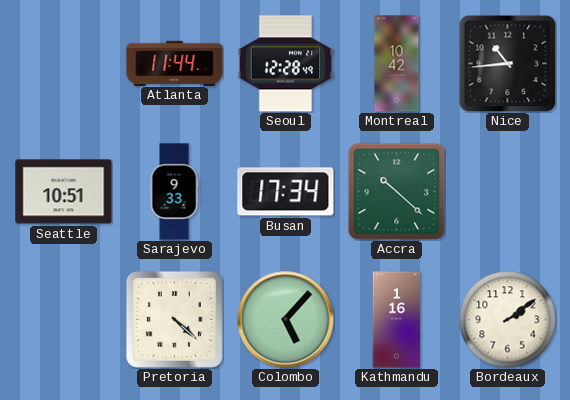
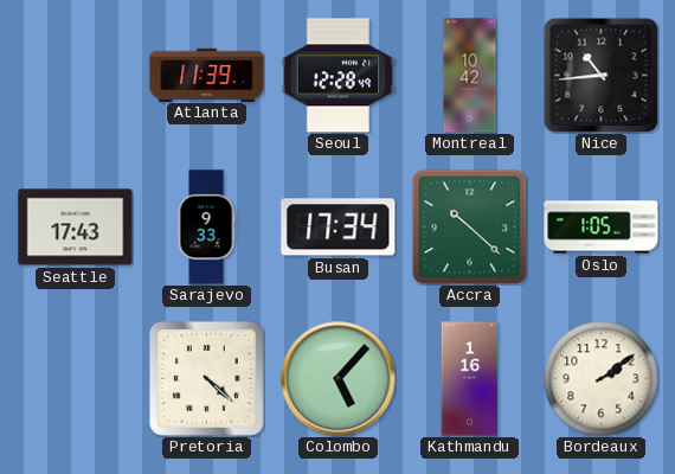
Atlanta: 11:44 -> 11:39 (207, 75)
Seattle: 10:51 -> 17:43 (76, 228)
Oslo: none -> 1:05 (602, 228)
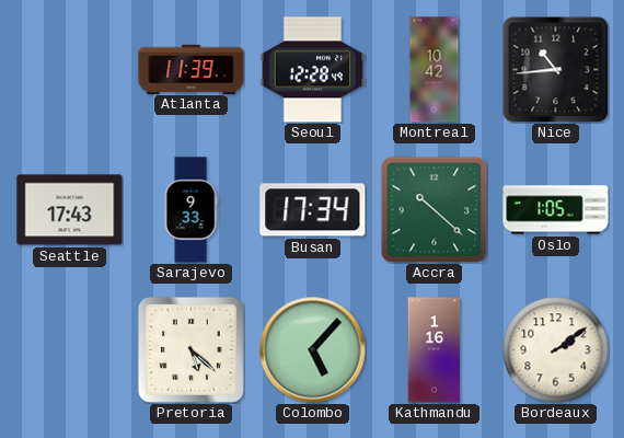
Pretoria: 4:22 -> 5:22 (190, 349)
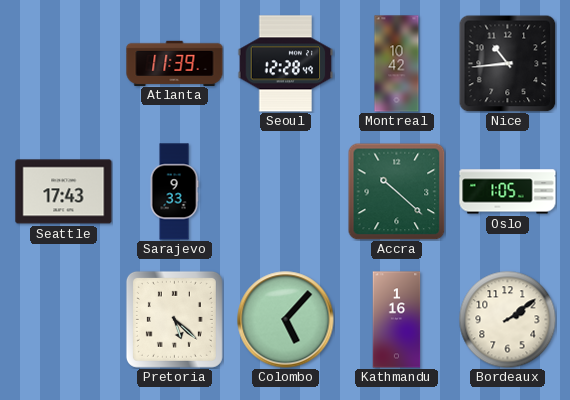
Busan: 17:34 -> none (313, 210)
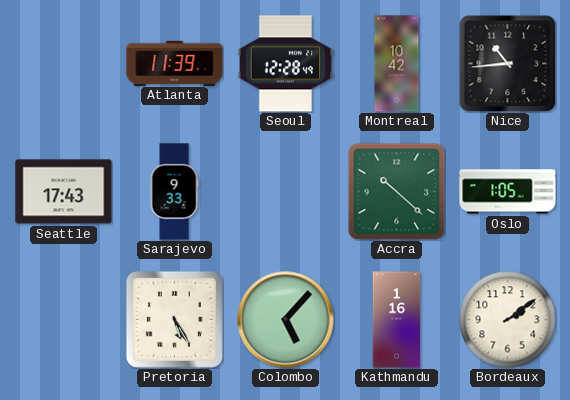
Pretoria: 5:22 -> 5:25 (174, 319)
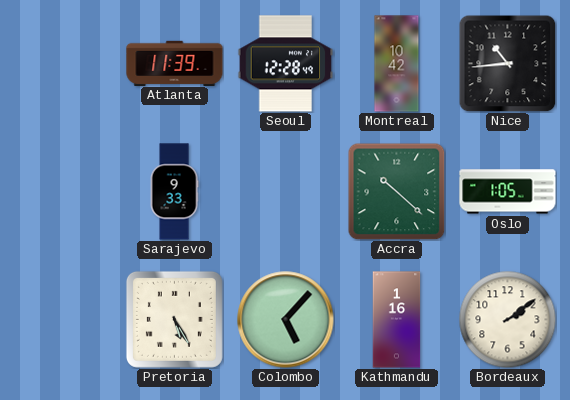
Seattle: 17:43 -> none (64, 192)
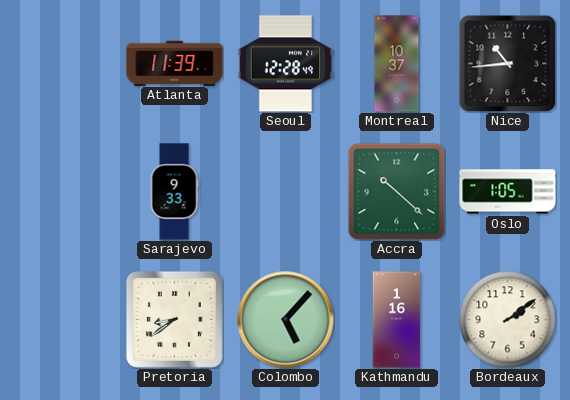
Montreal: 10:42 -> 10:37 (397, 64)
Pretoria: 5:25 -> 8:39 (174, 319)
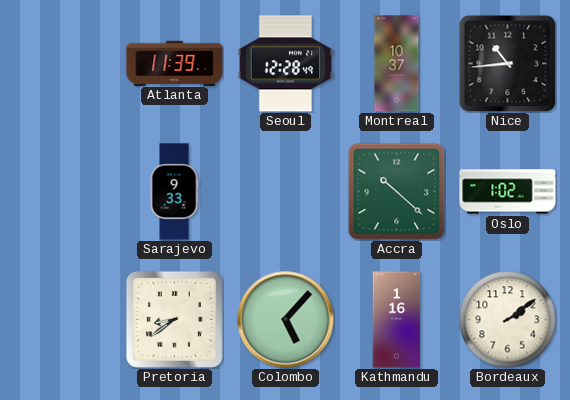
Oslo: 1:05 -> 1:02 (508, 192)
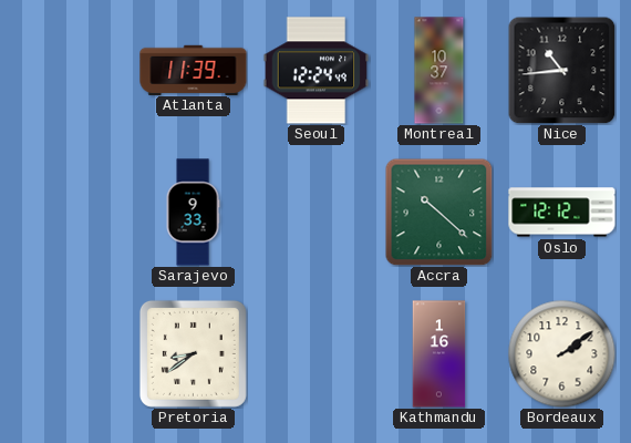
Seoul: 12:28 -> 12:24 (317, 71)
Oslo: 1:02 -> 12:12 (562, 213)
Colombo: 5:07 -> none (286, 320)
